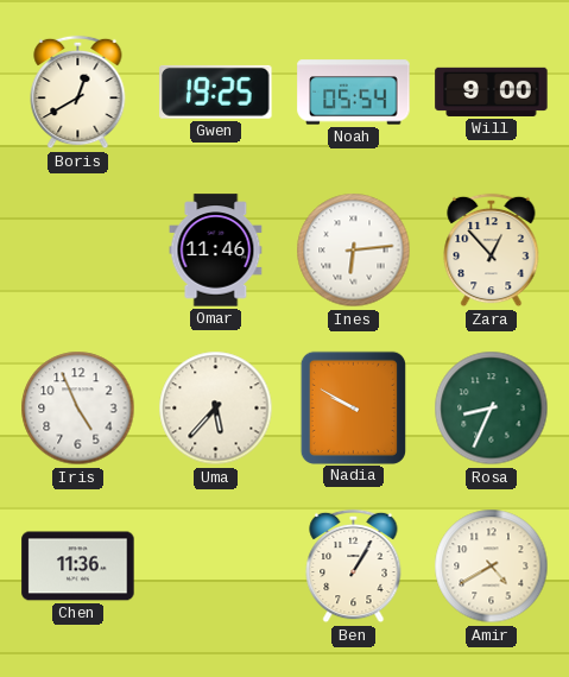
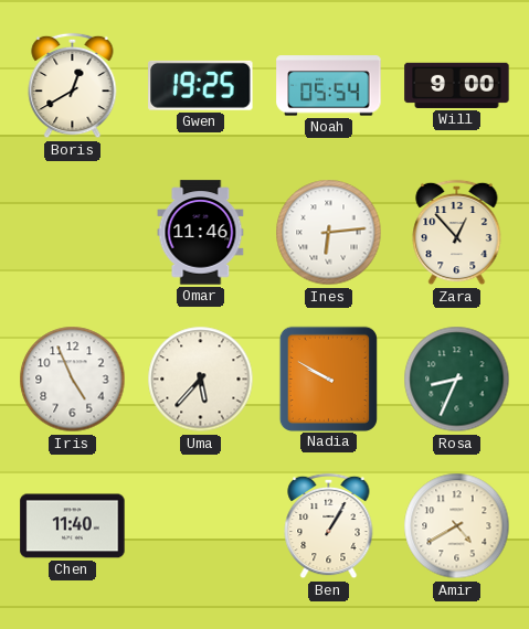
Chen: 11:36 -> 11:40 (73, 526)
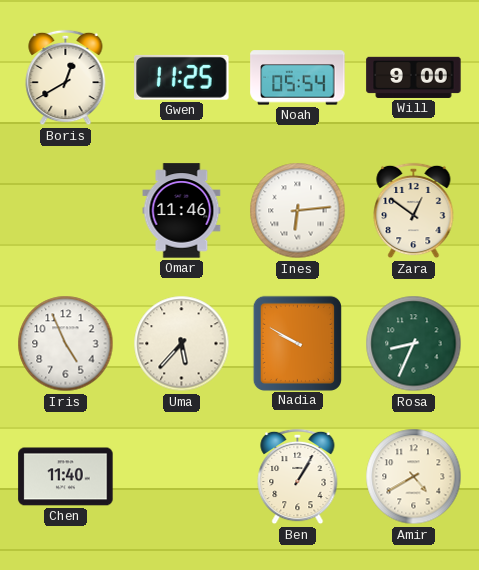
Gwen: 19:25 -> 11:25 (182, 77)
Zara: 12:53 -> 12:51 (414, 211)
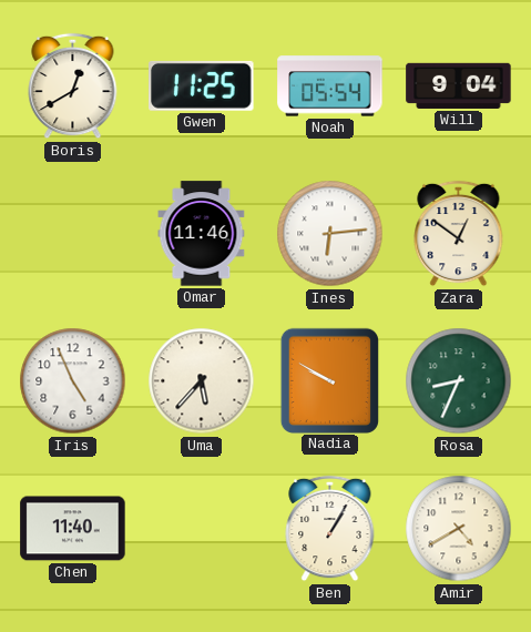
Will: 9:00 -> 9:04 (459, 85)
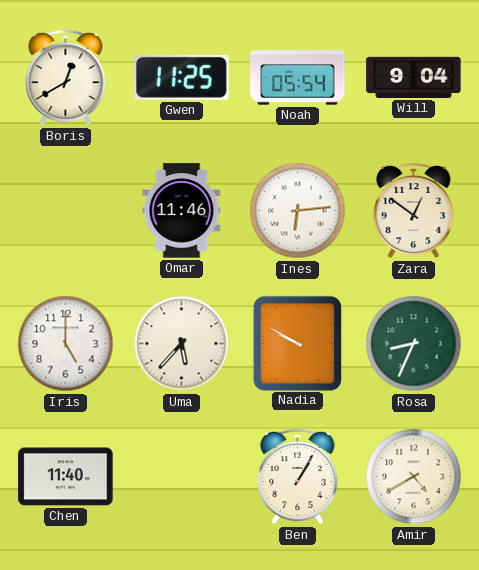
Iris: 4:56 -> 5:00 (66, 344)
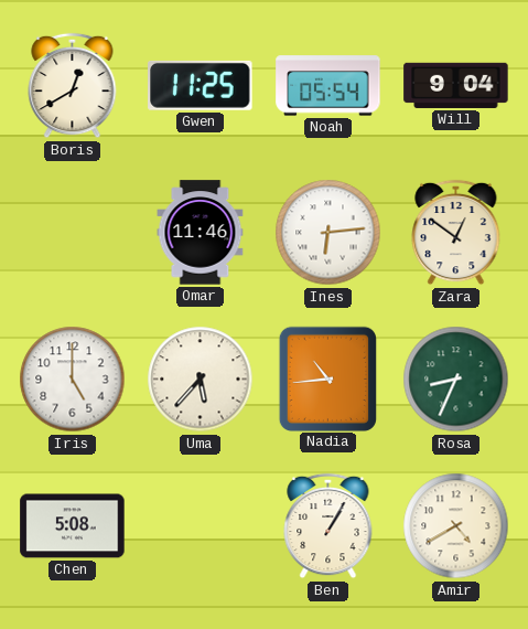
Nadia: 9:50 -> 10:44 (327, 379)
Chen: 11:40 -> 5:08 (73, 526)
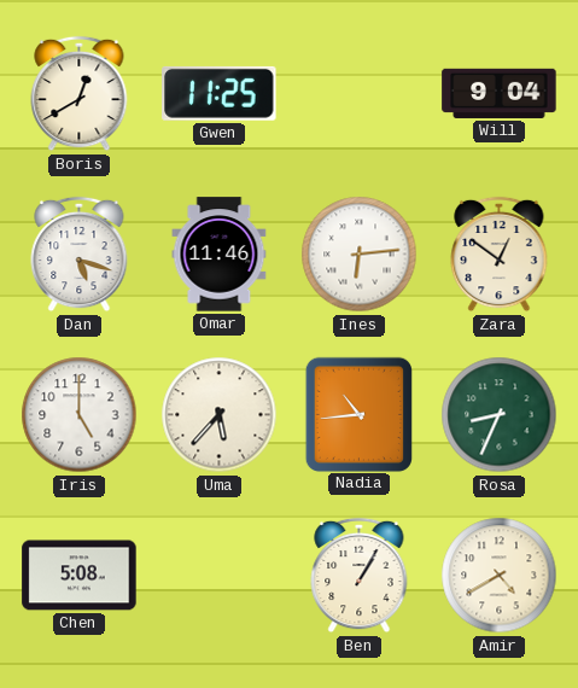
Noah: 05:54 -> none (328, 86)
Dan: none -> 5:18 (80, 255)
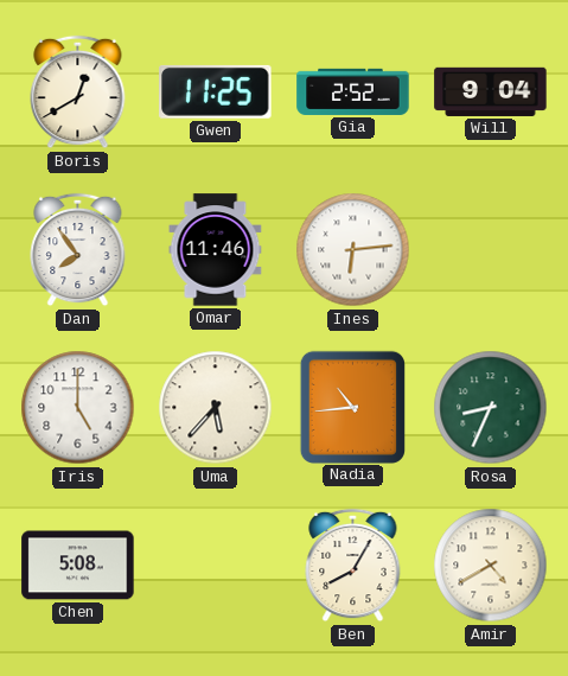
Gia: none -> 2:52 (353, 91)
Dan: 5:18 -> 7:54 (78, 250)
Zara: 12:51 -> none (500, 255)
Ben: 1:05 -> 8:05 (353, 566)
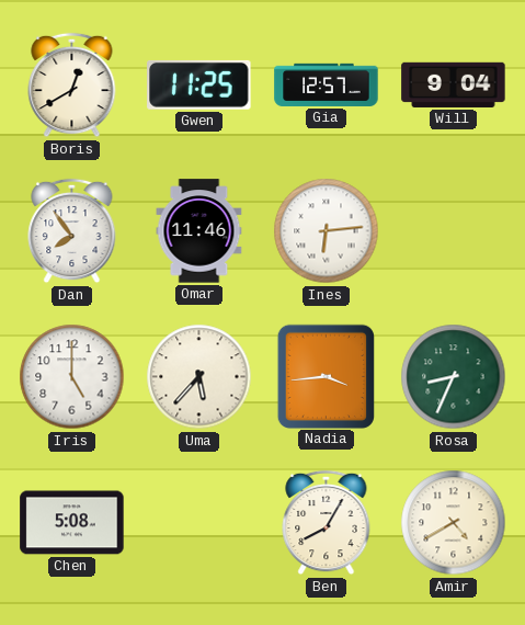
Gia: 2:52 -> 12:57 (327, 84)
Nadia: 10:44 -> 3:44 (326, 376)
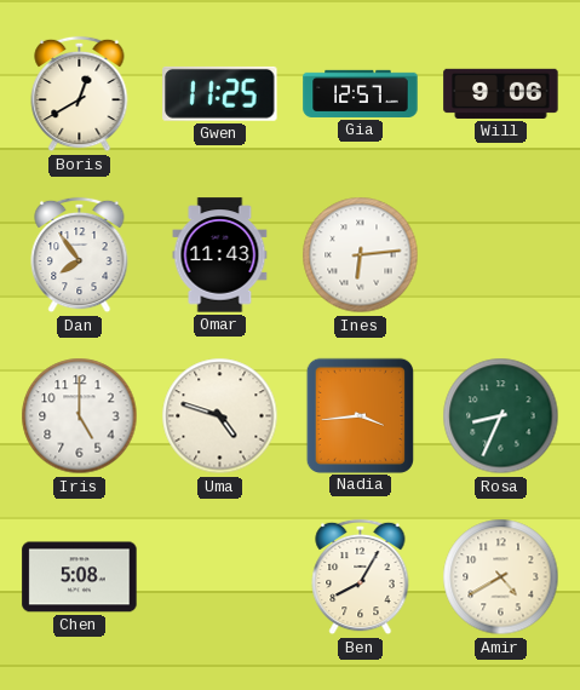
Will: 9:04 -> 9:06 (501, 93)
Omar: 11:46 -> 11:43 (220, 255)
Uma: 5:37 -> 4:48 (220, 416)
